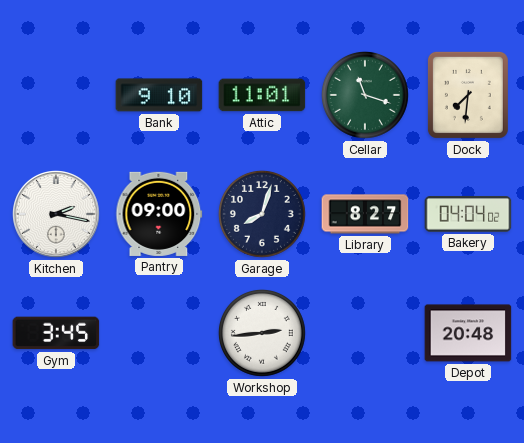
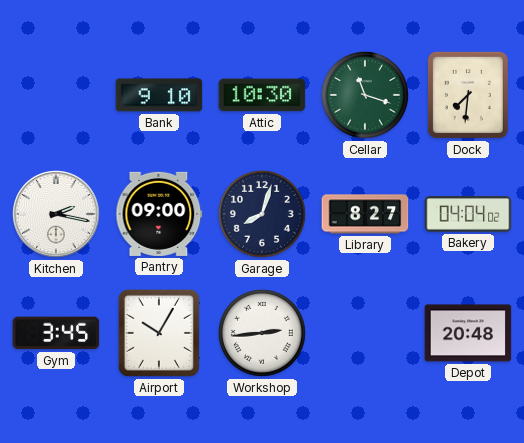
Attic: 11:01 -> 10:30 (262, 95)
Airport: none -> 10:05 (159, 333)
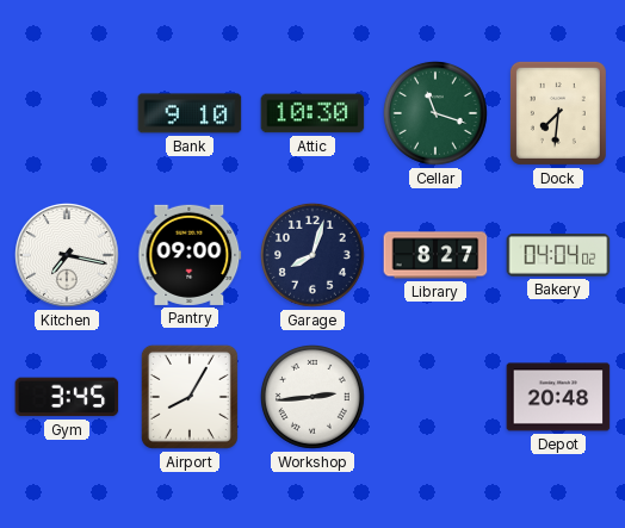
Kitchen: 2:17 -> 7:17 (68, 256)
Airport: 10:05 -> 8:05 (190, 397)
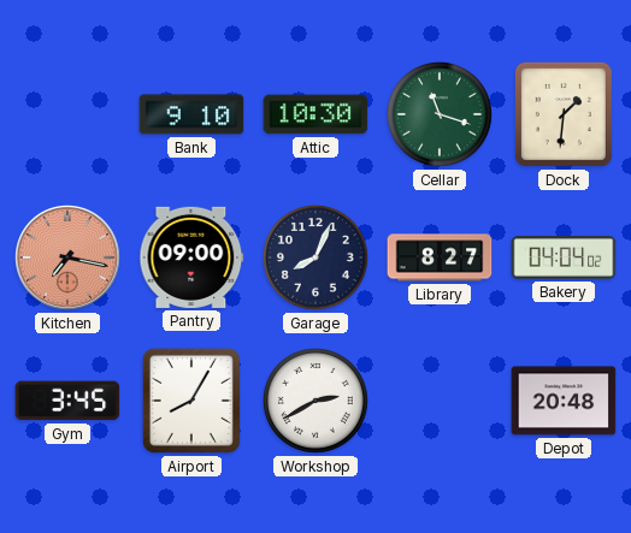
Dock: 7:31 -> 1:31 (564, 114)
Kitchen dial: white -> salmon (69, 259)
Garage: 8:03 -> 8:04 (315, 257)
Workshop: 2:44 -> 2:40 (315, 401)
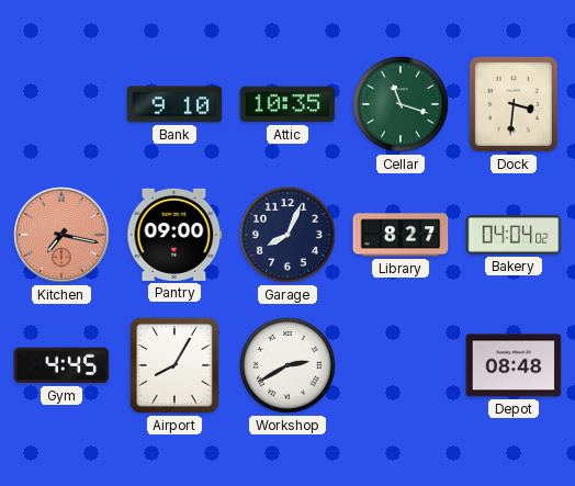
Attic: 10:30 -> 10:35 (287, 104)
Dock: 1:31 -> 3:31 (514, 104)
Gym: 3:45 -> 4:45 (61, 365)
Depot: 20:48 -> 08:48 (514, 365)
